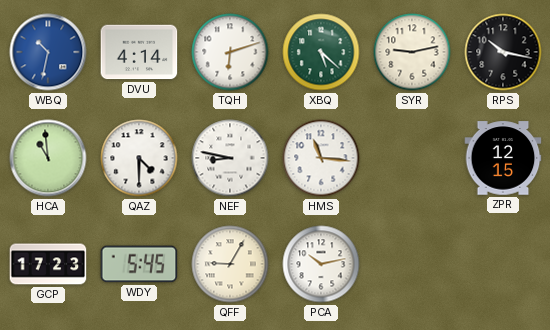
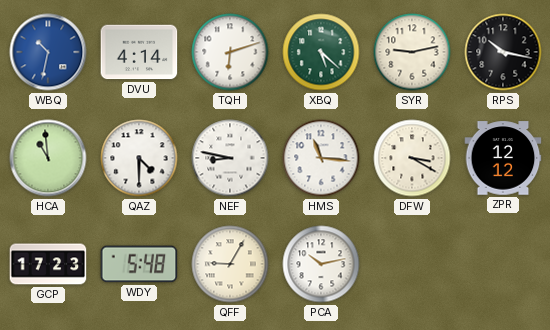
DFW: none -> 3:20 (412, 158)
ZPR: 12:15 -> 12:12 (503, 158)
WDY: 5:45 -> 5:48 (139, 264)
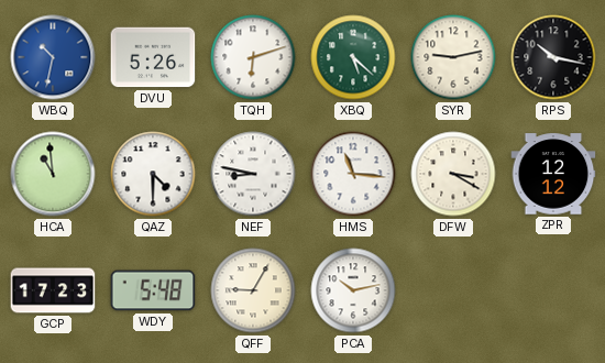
DVU: 4:14 -> 5:26 (153, 57)
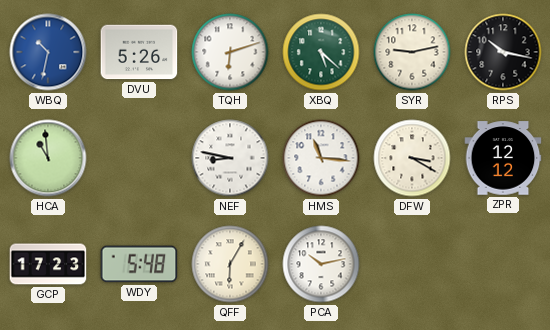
QAZ: 4:30 -> none (153, 174)
QFF: 9:05 -> 6:05 (230, 264)
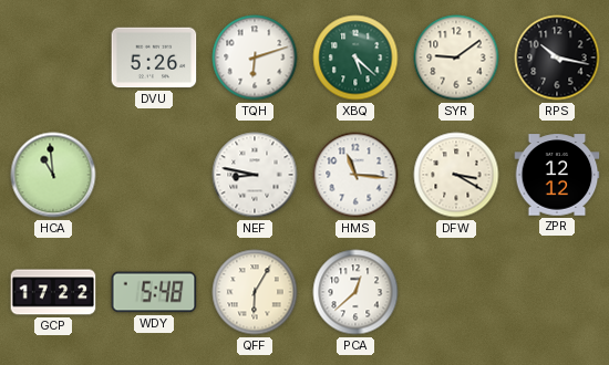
WBQ: 10:32 -> none (48, 52)
SYR: 9:13 -> 9:09 (456, 58)
GCP: 17:23 -> 17:22 (53, 292)
PCA: 10:13 -> 12:38 (355, 292)
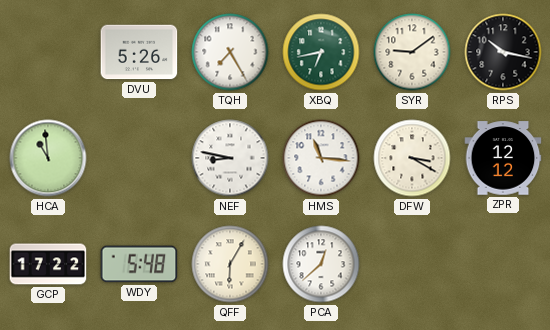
TQH: 6:12 -> 7:25 (230, 52)
XBQ: 5:22 -> 6:43 (321, 52)
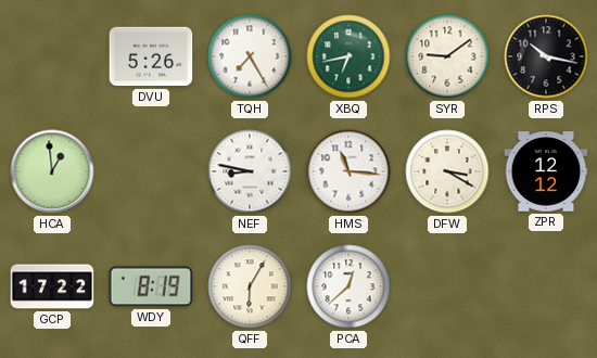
HCA: 10:59 -> 12:59 (52, 171)
WDY: 5:48 -> 8:19 (151, 286)
